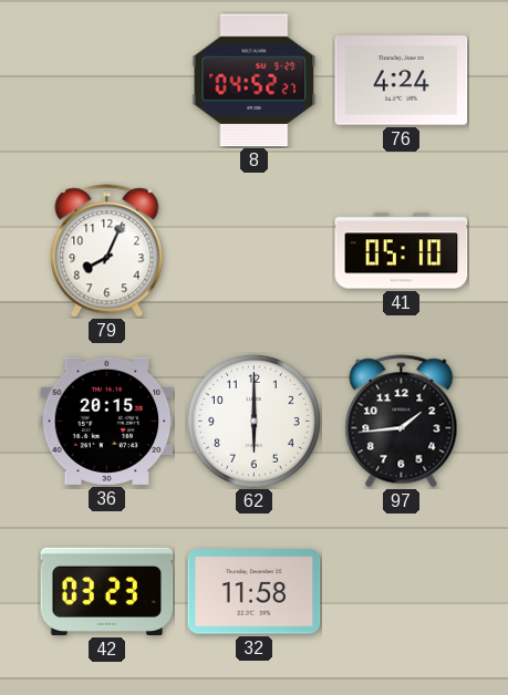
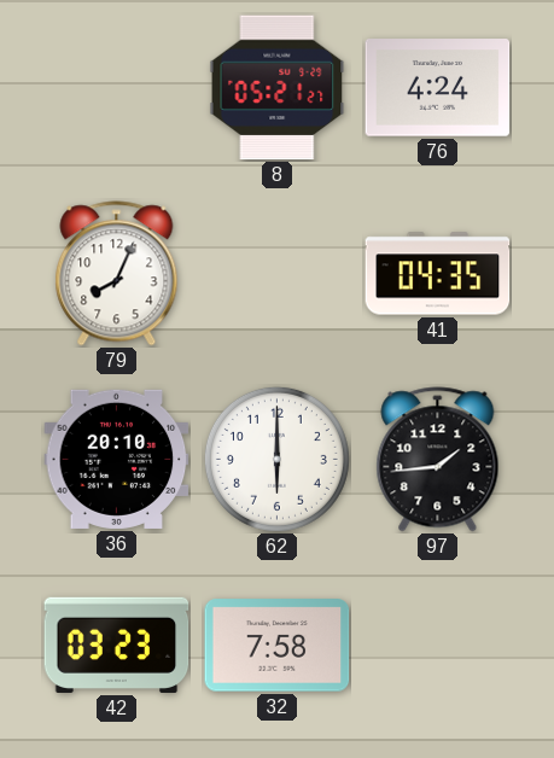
8: 04:52 -> 05:21 (278, 88)
41: 05:10 -> 04:35 (438, 274)
36: 20:15 -> 20:10 (117, 459)
32: 11:58 -> 7:58 (278, 646)
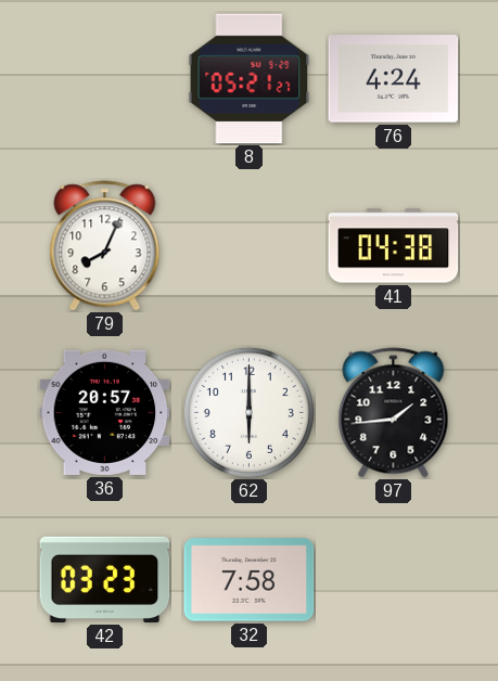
41: 04:35 -> 04:38 (394, 246)
36: 20:10 -> 20:57 (105, 412)
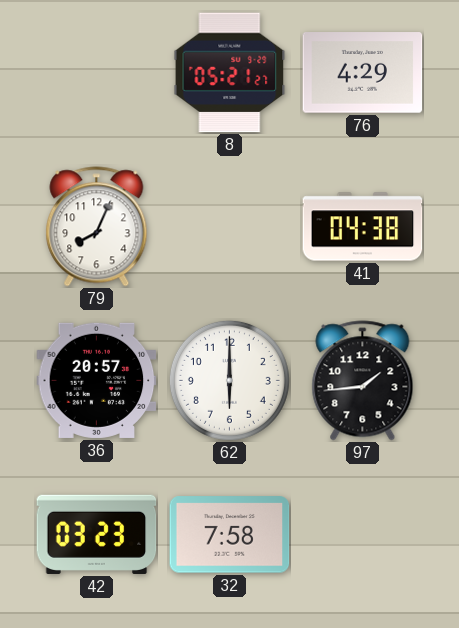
76: 4:24 -> 4:29 (363, 73)
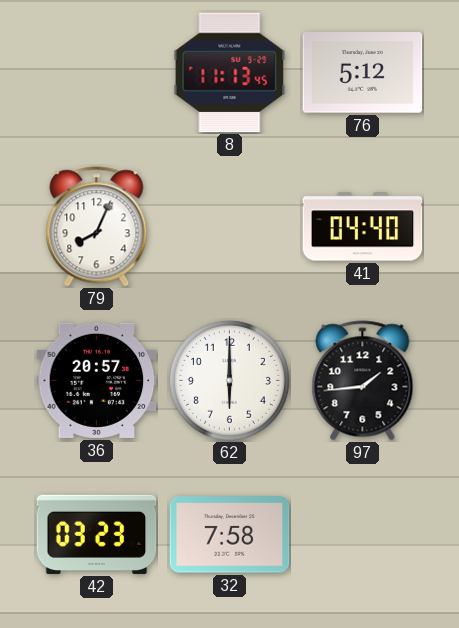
8: 05:21 -> 11:13 (230, 73)
76: 4:29 -> 5:12 (363, 73)
41: 04:38 -> 04:40 (363, 227)
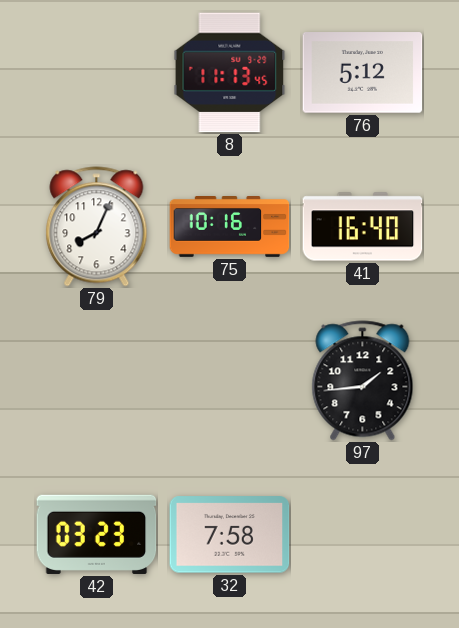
75: none -> 10:16 (230, 227)
41: 04:40 -> 16:40 (363, 227)
36: 20:57 -> none (97, 380)
62: 6:00 -> none (229, 380)
